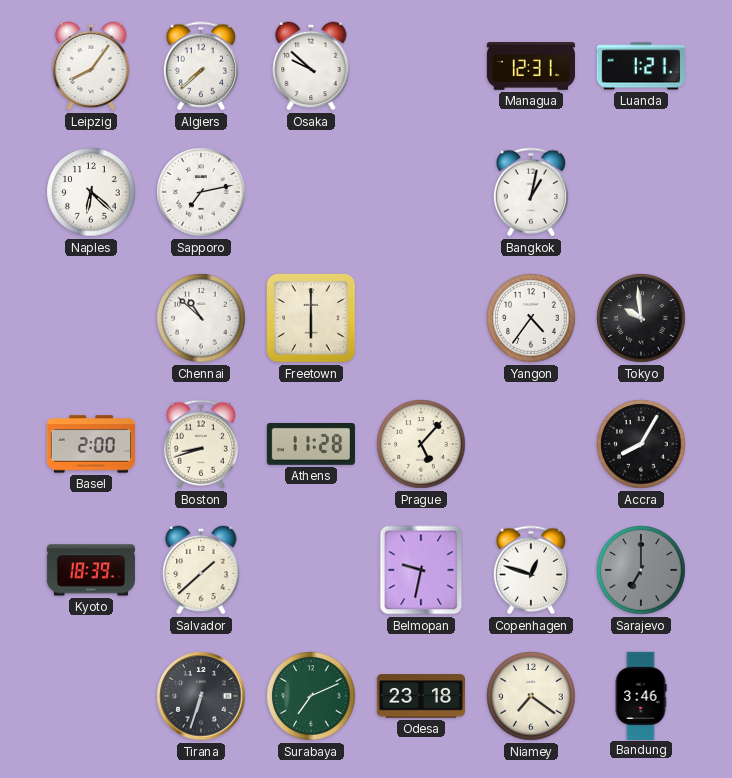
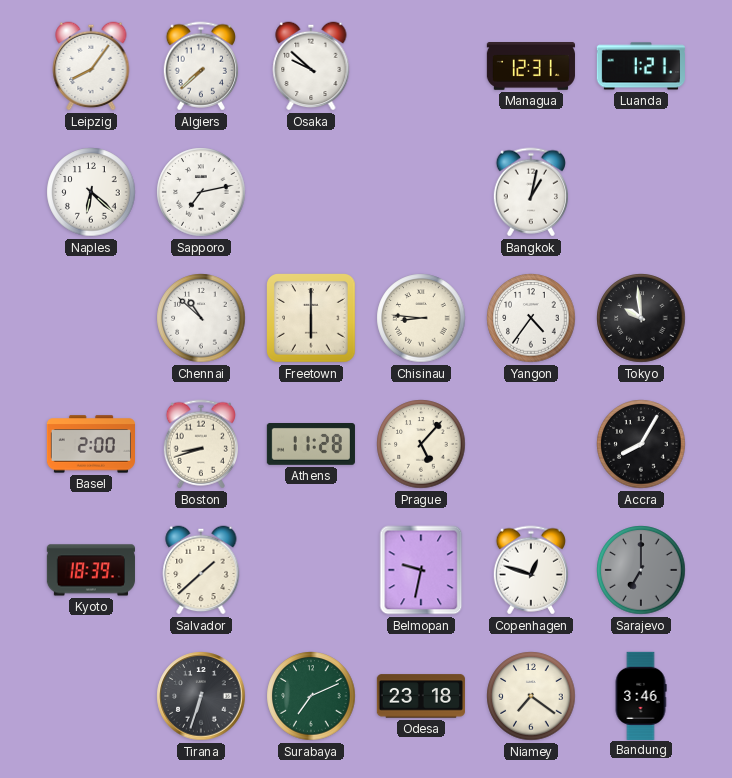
Chisinau: none -> 8:46 (421, 318)
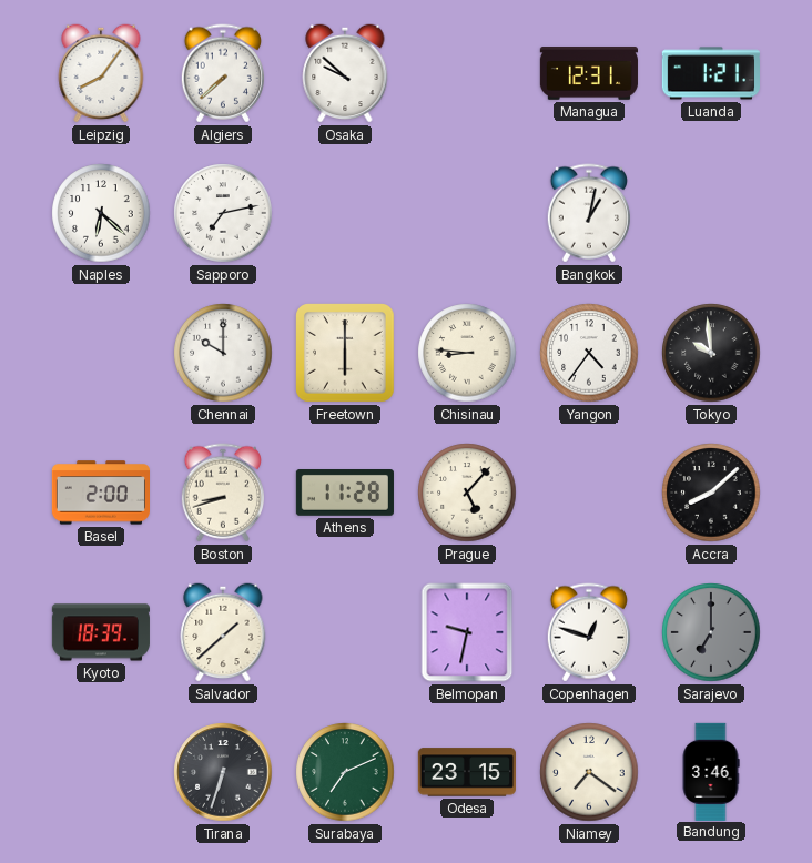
Chennai: 10:52 -> 10:00 (223, 353)
Accra: 8:05 -> 8:08 (711, 493)
Odesa: 23:18 -> 23:15 (467, 772)
